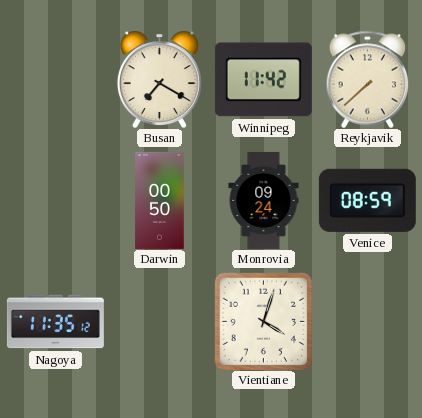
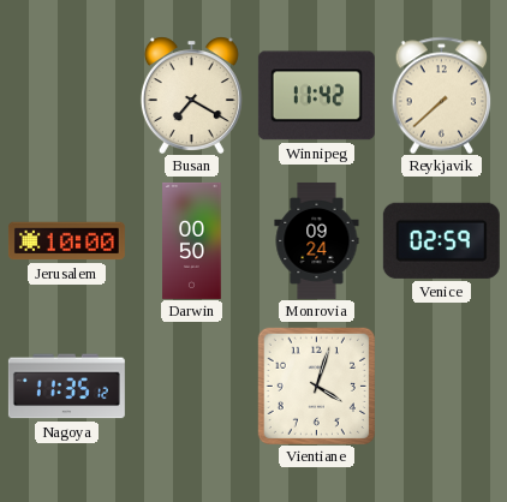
Jerusalem: none -> 10:00 (66, 241)
Venice: 08:59 -> 02:59 (441, 240)
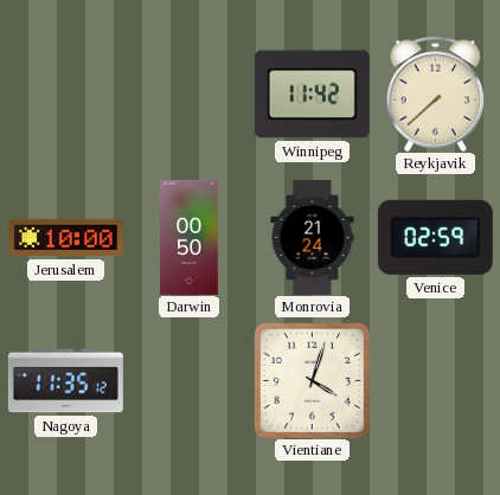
Busan: 7:20 -> none (191, 95)
Monrovia: 09:24 -> 21:24 (313, 237)
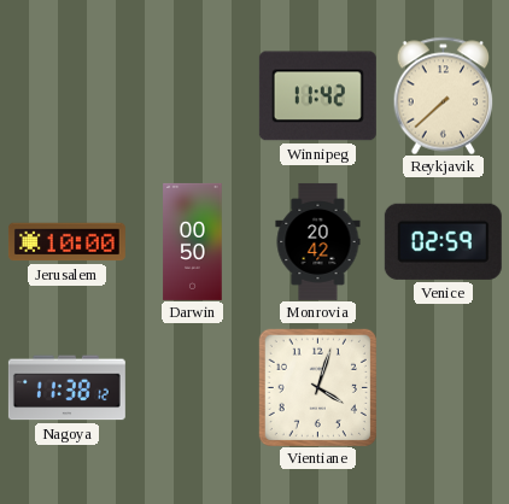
Monrovia: 21:24 -> 20:42 (318, 241)
Nagoya: 11:35 -> 11:38 (66, 388)
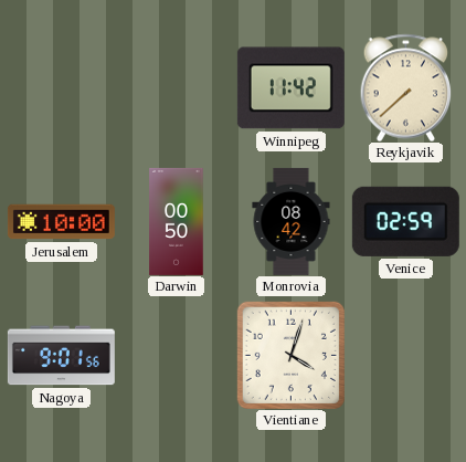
Monrovia: 20:42 -> 08:42 (292, 221)
Nagoya: 11:38 -> 9:01 (61, 356)
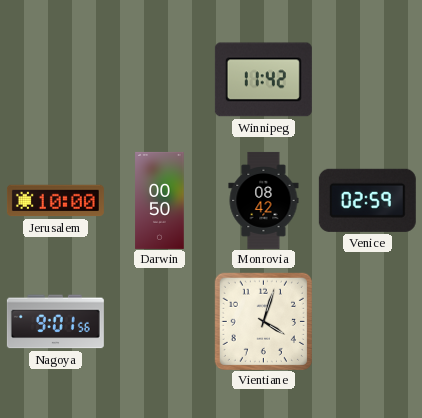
Reykjavik: 7:38 -> none (406, 87)
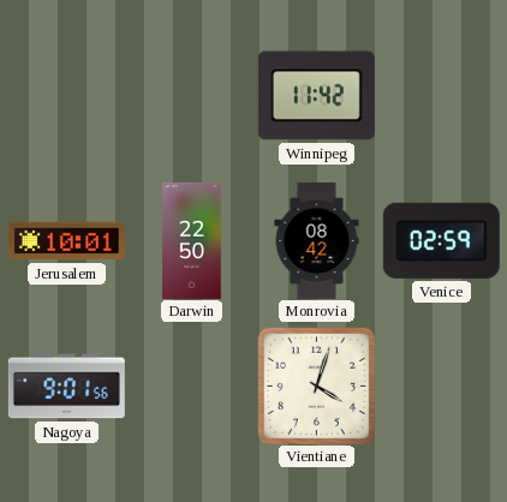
Jerusalem: 10:00 -> 10:01 (66, 241)
Darwin: 00:50 -> 22:50 (192, 240)
